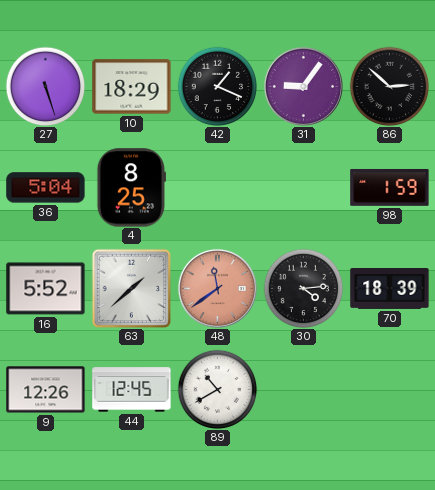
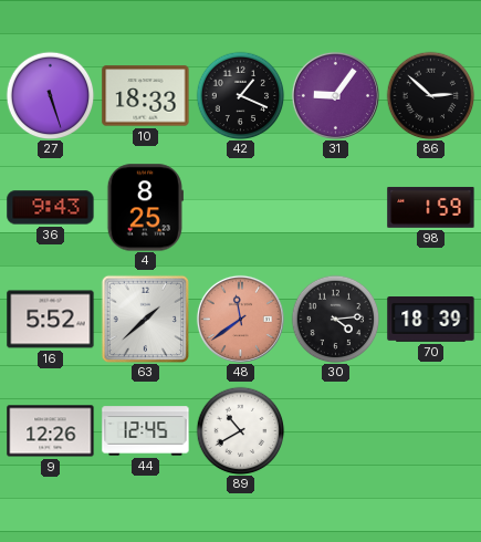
10: 18:29 -> 18:33 (146, 96)
36: 5:04 -> 9:43 (51, 208)
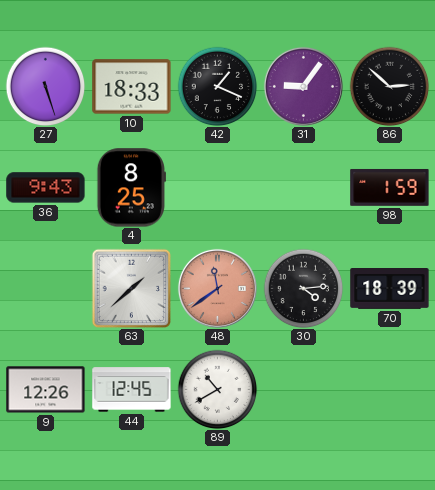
16: 5:52 -> none (51, 320)
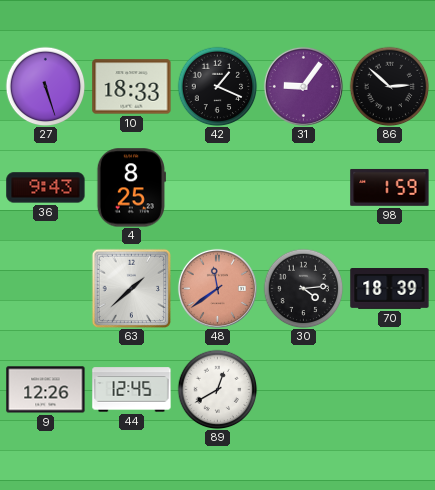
89: 10:40 -> 12:40 (217, 389)
